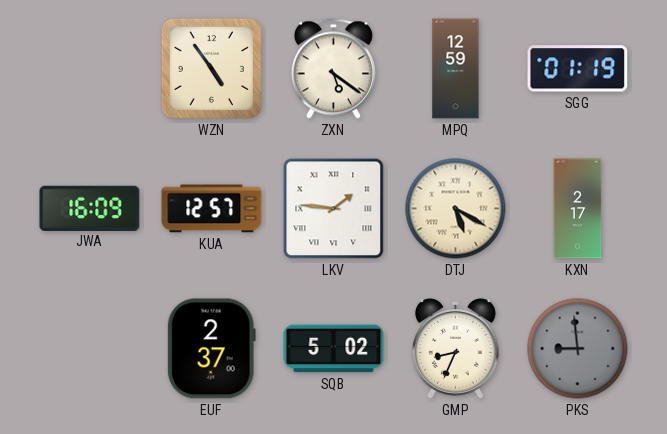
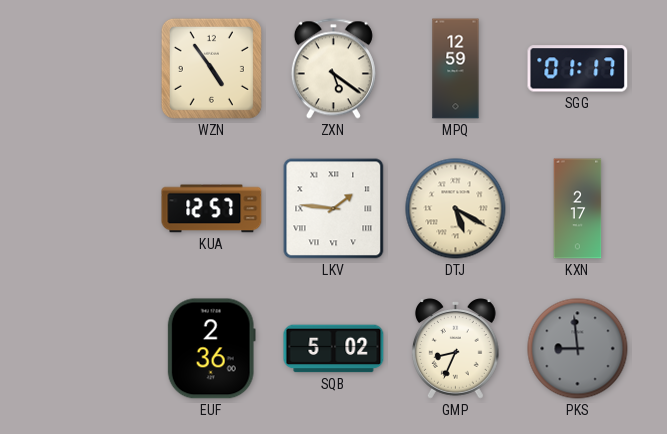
SGG: 01:19 -> 01:17 (578, 69)
JWA: 16:09 -> none (90, 208)
EUF: 2:37 -> 2:36 (211, 349)
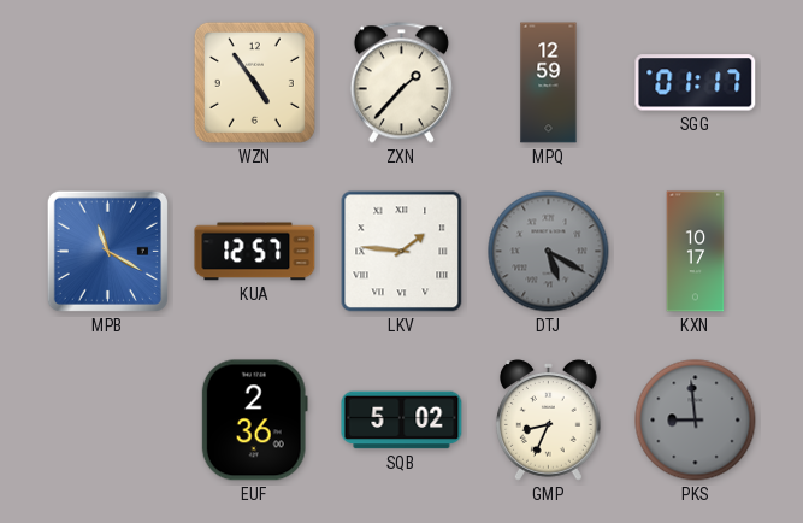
ZXN: 5:21 -> 1:37 (401, 83)
MPB: none -> 11:20 (107, 251)
DTJ dial: cream -> grey (549, 252)
KXN: 2:17 -> 10:17 (696, 252)
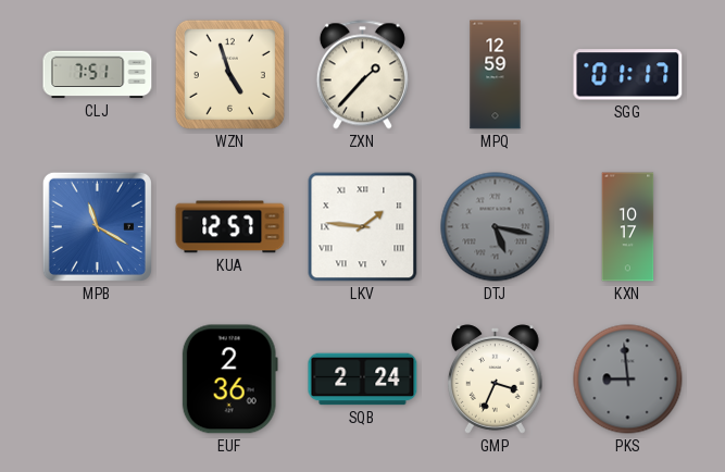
CLJ: none -> 7:51 (98, 75)
WZN: 4:54 -> 4:57 (229, 74)
DTJ: 5:20 -> 5:17 (496, 227)
SQB: 5:02 -> 2:24 (363, 380)
GMP: 8:34 -> 3:34 (495, 380)
